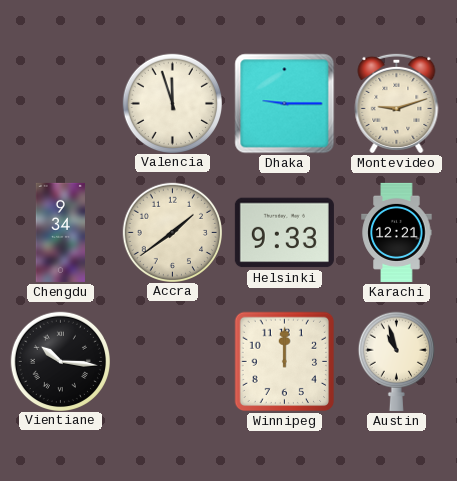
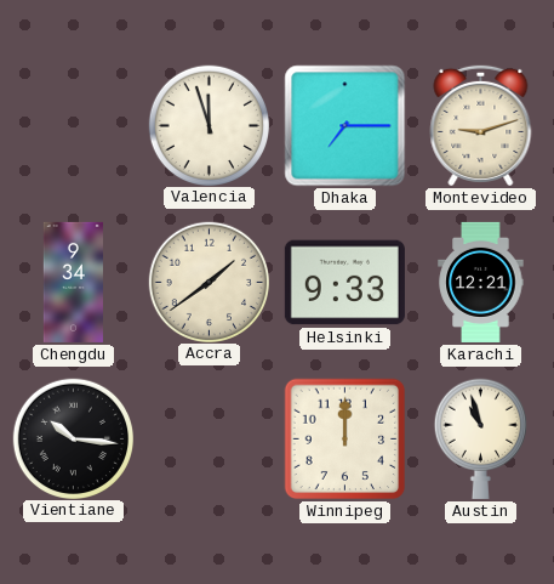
Dhaka: 9:15 -> 7:15 (345, 126)
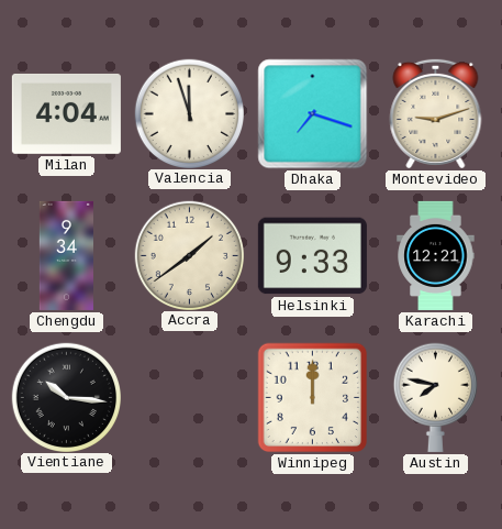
Milan: none -> 4:04 (66, 113)
Dhaka: 7:15 -> 7:18 (313, 114)
Austin: 10:57 -> 7:47 (435, 397)
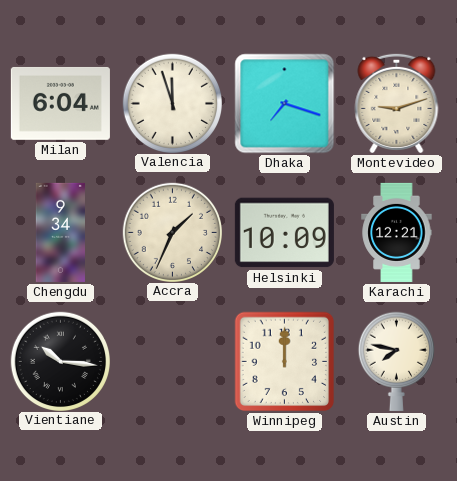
Milan: 4:04 -> 6:04 (60, 103)
Accra: 1:39 -> 1:34 (172, 232)
Helsinki: 9:33 -> 10:09 (284, 233)
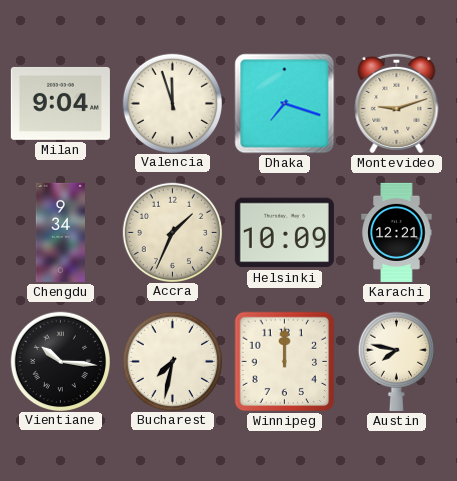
Milan: 6:04 -> 9:04 (60, 103)
Bucharest: none -> 7:32 (172, 361)
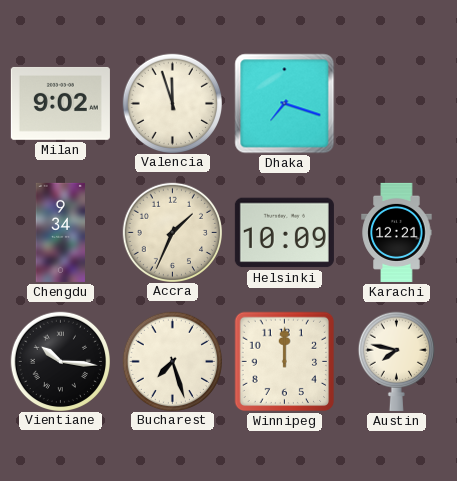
Milan: 9:04 -> 9:02 (60, 103)
Montevideo: 9:12 -> none (397, 103)
Bucharest: 7:32 -> 7:27 (172, 361)
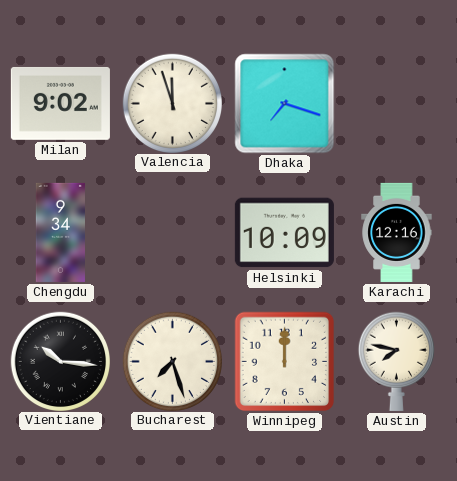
Accra: 1:34 -> none (172, 232)
Karachi: 12:21 -> 12:16 (397, 232)
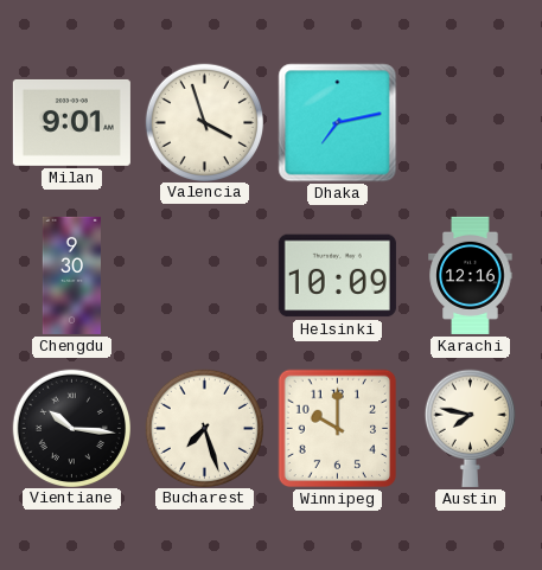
Milan: 9:02 -> 9:01 (71, 122)
Valencia: 11:57 -> 3:57 (204, 122)
Dhaka: 7:18 -> 7:13 (338, 123)
Chengdu: 9:34 -> 9:30 (71, 275)
Winnipeg: 12:00 -> 10:00 (338, 429)
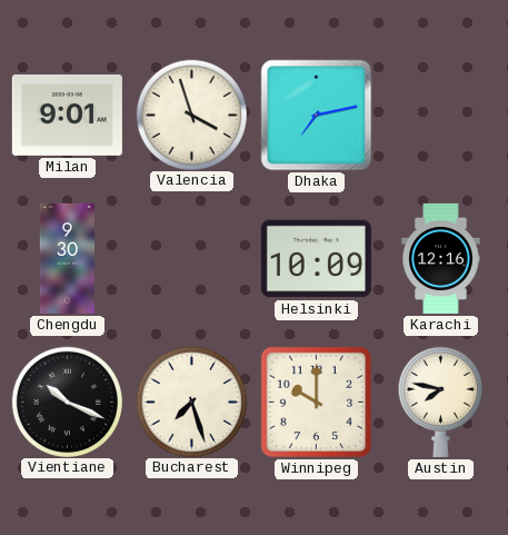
Vientiane: 10:16 -> 10:19 (67, 402)
